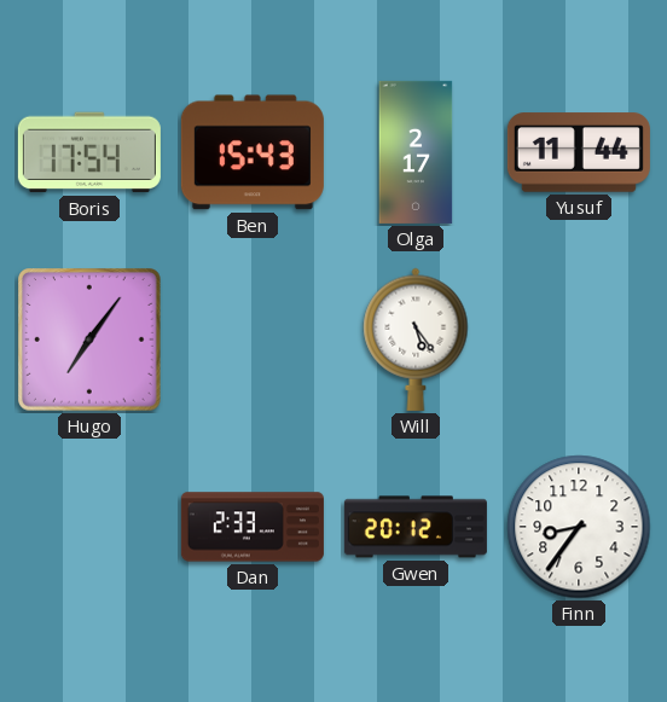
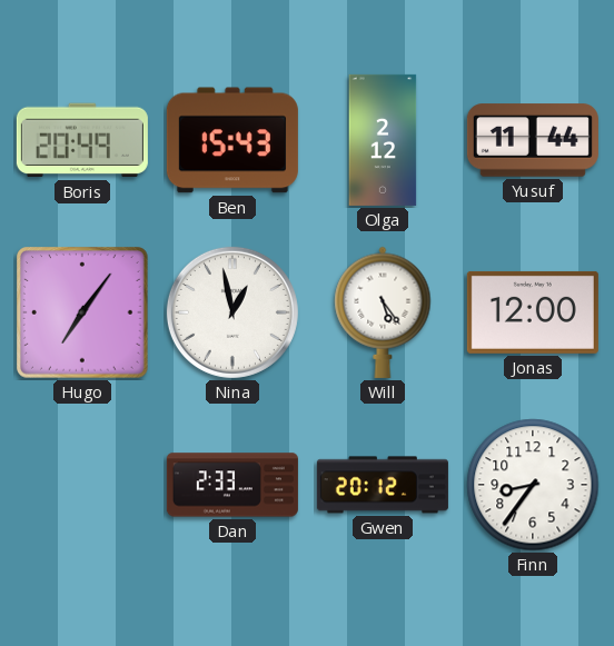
Boris: 17:54 -> 20:49 (82, 140)
Olga: 2:17 -> 2:12 (383, 140)
Nina: none -> 12:58 (232, 312)
Jonas: none -> 12:00 (533, 312)
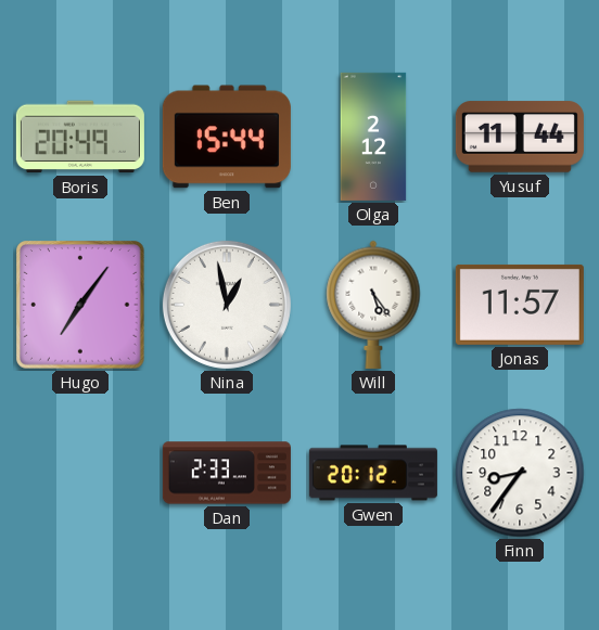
Ben: 15:43 -> 15:44 (227, 137)
Jonas: 12:00 -> 11:57 (520, 305)
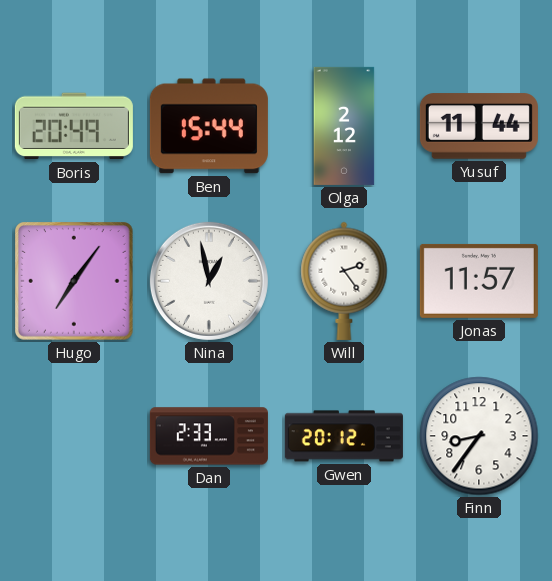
Will: 5:24 -> 2:24 (344, 281)
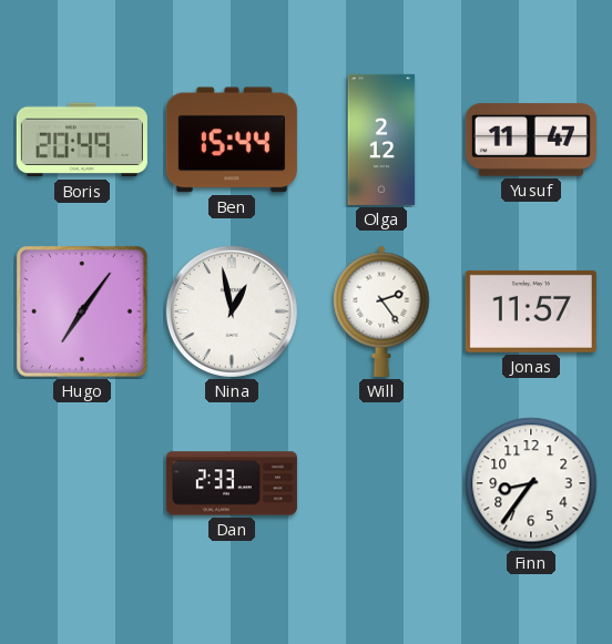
Yusuf: 11:44 -> 11:47 (531, 140)
Gwen: 20:12 -> none (344, 436)
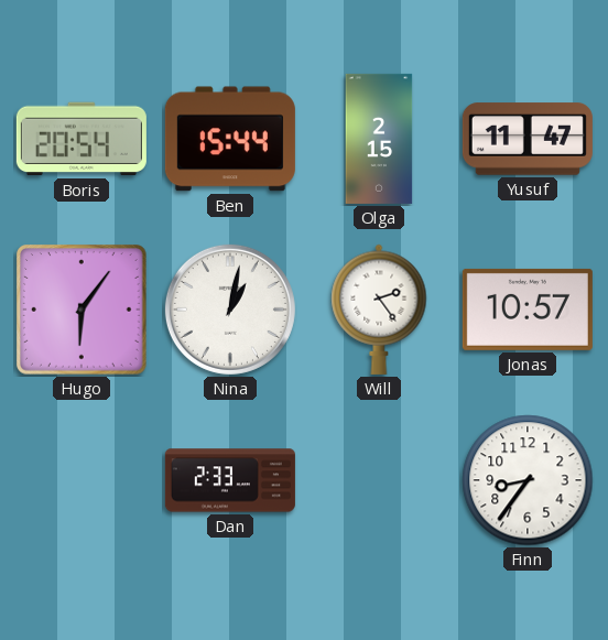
Boris: 20:49 -> 20:54 (82, 139)
Olga: 2:12 -> 2:15 (379, 139)
Hugo: 7:06 -> 6:06 (83, 311)
Nina: 12:58 -> 1:02 (230, 310)
Jonas: 11:57 -> 10:57 (528, 310)
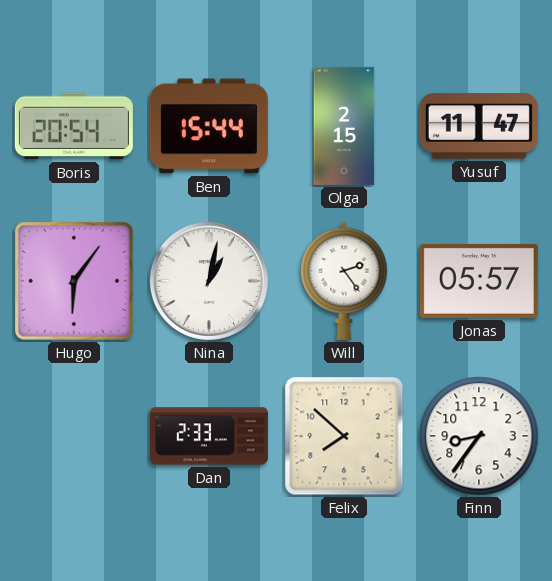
Jonas: 10:57 -> 05:57 (479, 281)
Felix: none -> 7:52 (344, 436)
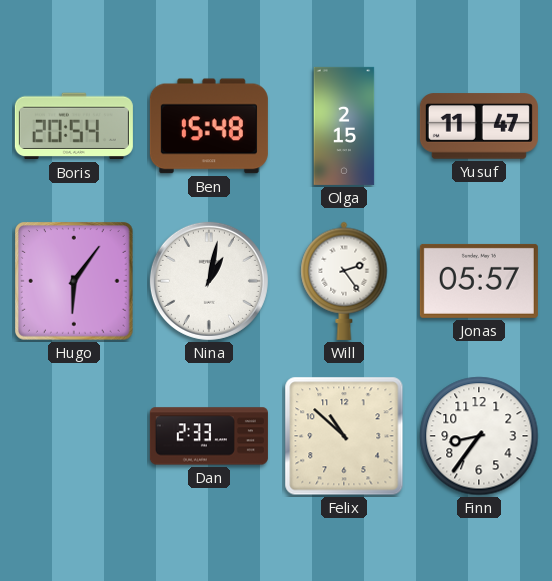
Ben: 15:44 -> 15:48 (209, 126)
Felix: 7:52 -> 10:52 (344, 436)
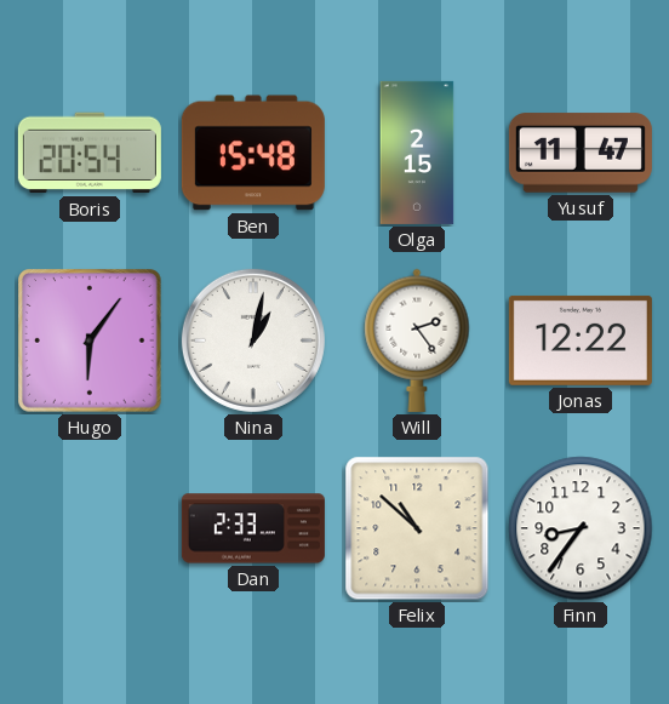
Jonas: 05:57 -> 12:22 (581, 340)
